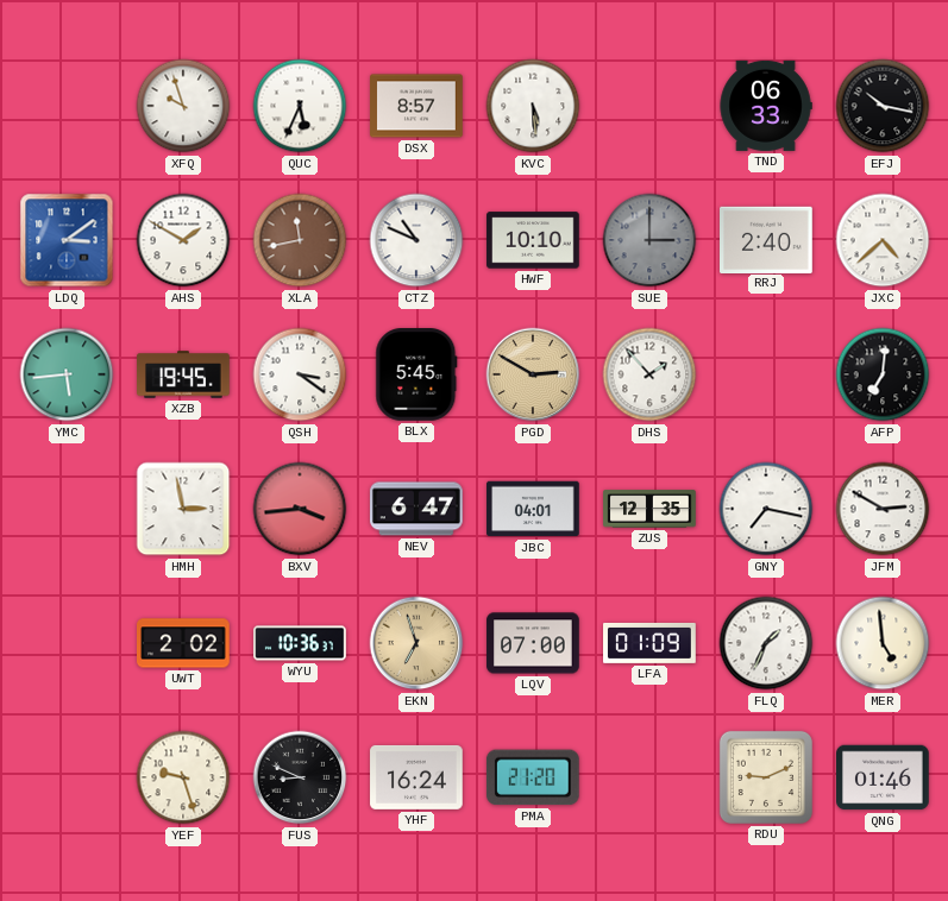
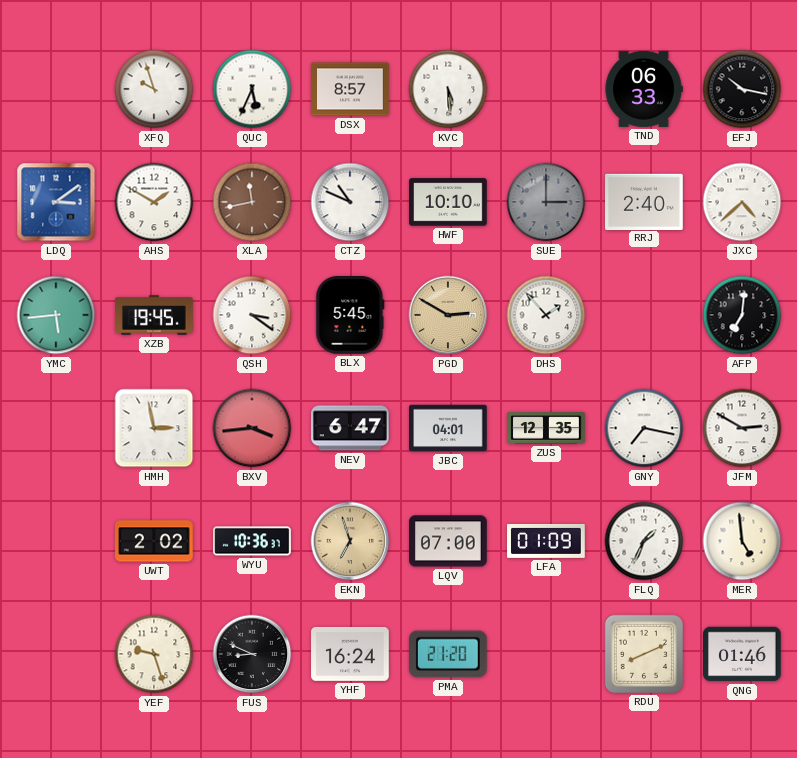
RDU: 9:11 -> 8:11 (644, 654)
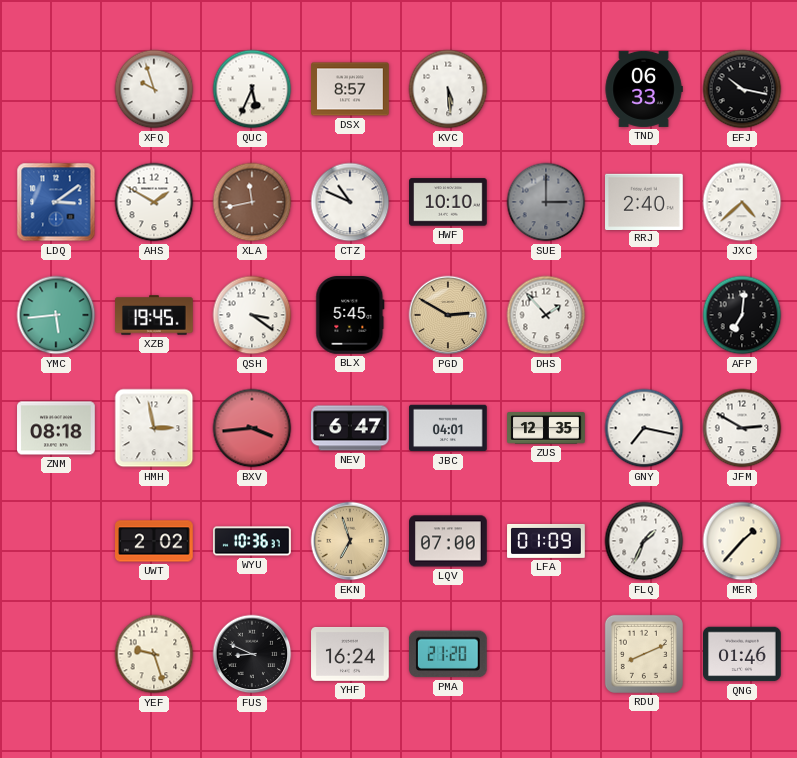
ZNM: none -> 08:18 (56, 428)
MER: 4:59 -> 1:37 (742, 541)
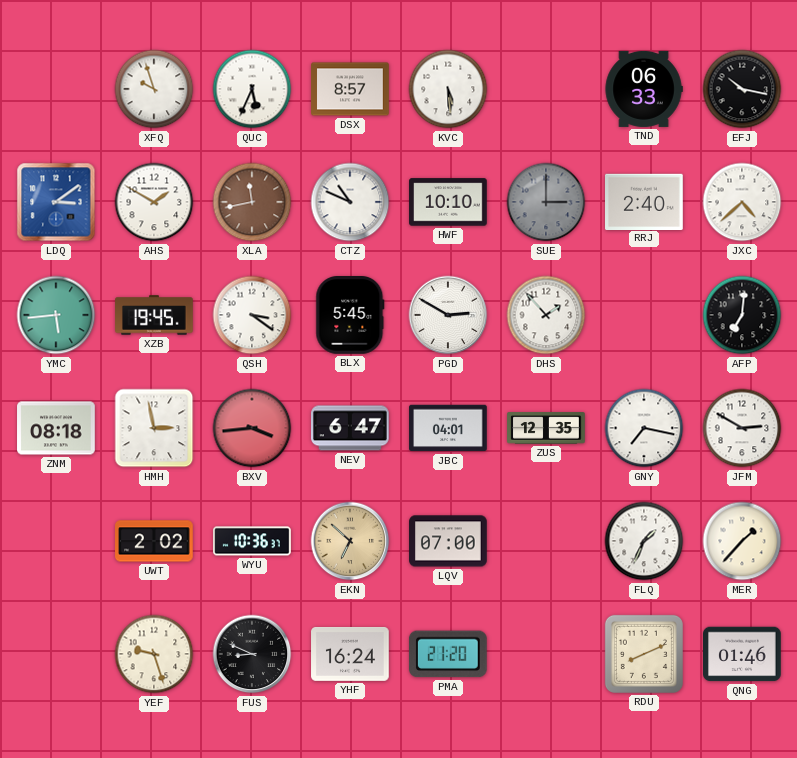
PGD dial: champagne -> white (448, 315)
EKN: 6:57 -> 6:52 (350, 541)
LFA: 01:09 -> none (546, 541)
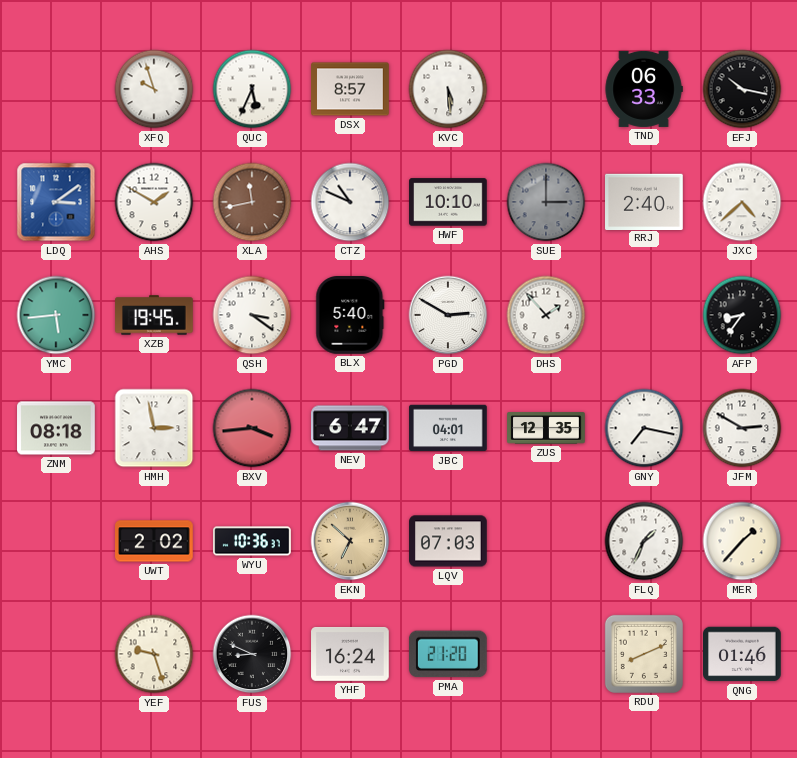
BLX: 5:45 -> 5:40 (350, 316)
AFP: 7:01 -> 8:36 (742, 315)
LQV: 07:00 -> 07:03 (448, 541)
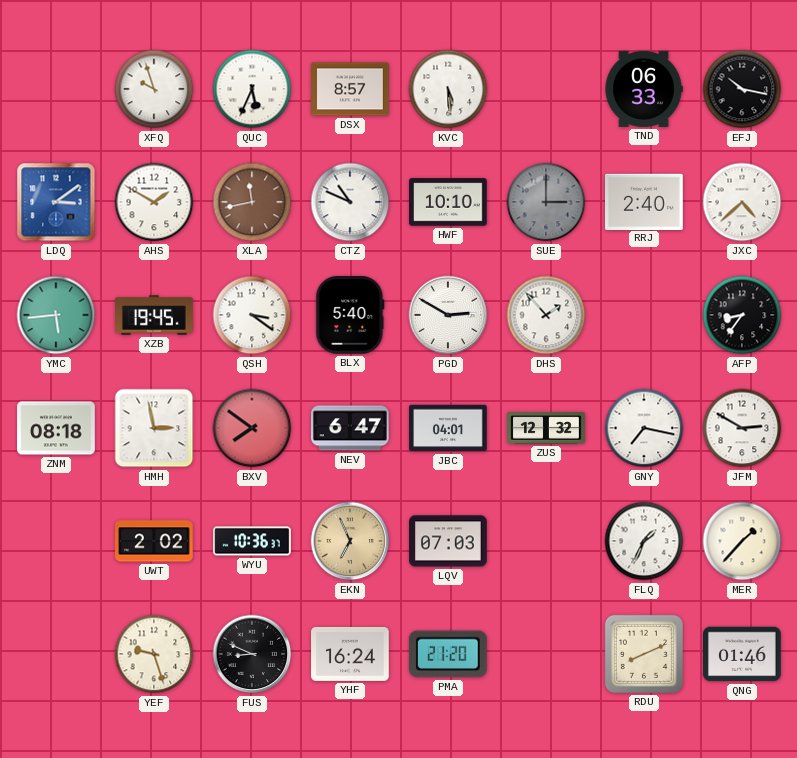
BXV: 3:44 -> 7:51 (252, 428)
ZUS: 12:35 -> 12:32 (546, 428)
EKN: 6:52 -> 6:56 (350, 541)
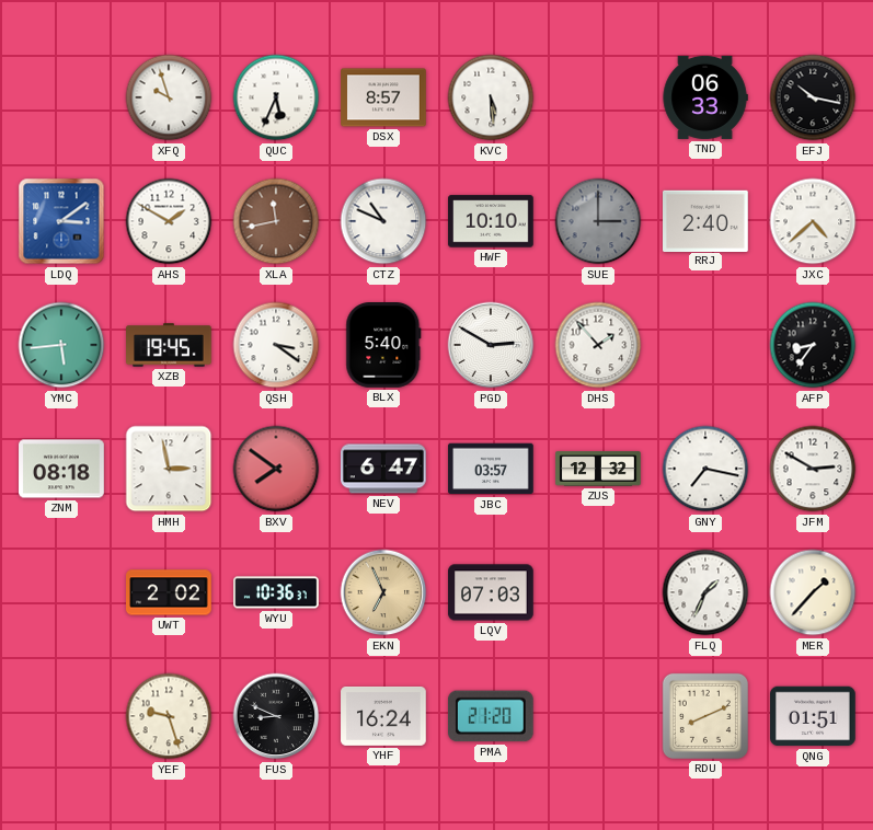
JBC: 04:01 -> 03:57 (491, 469)
QNG: 01:46 -> 01:51 (813, 716)
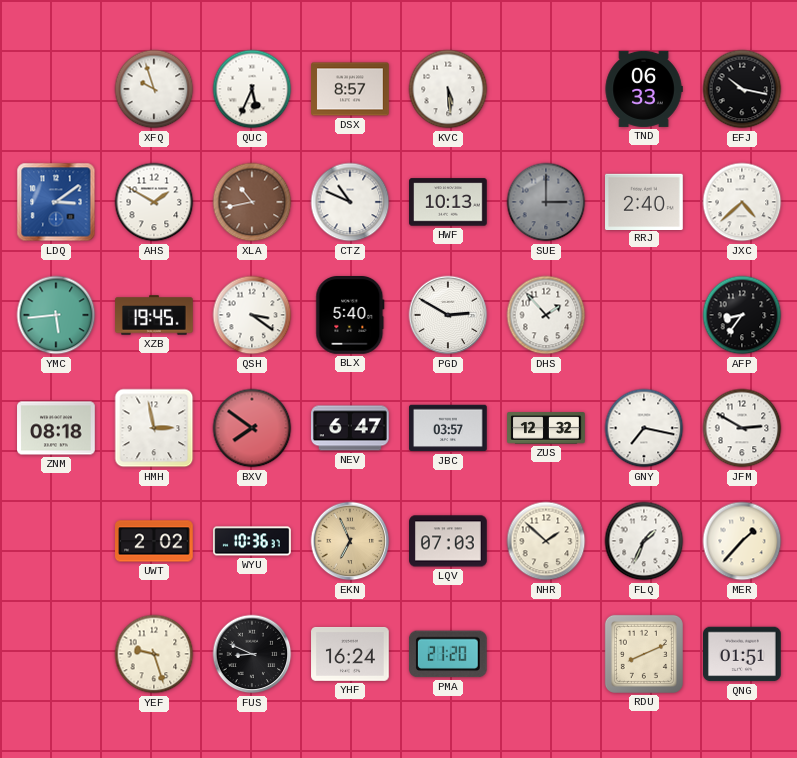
XLA: 11:43 -> 10:43 (252, 202)
HWF: 10:10 -> 10:13 (448, 202)
NHR: none -> 1:52 (546, 541)
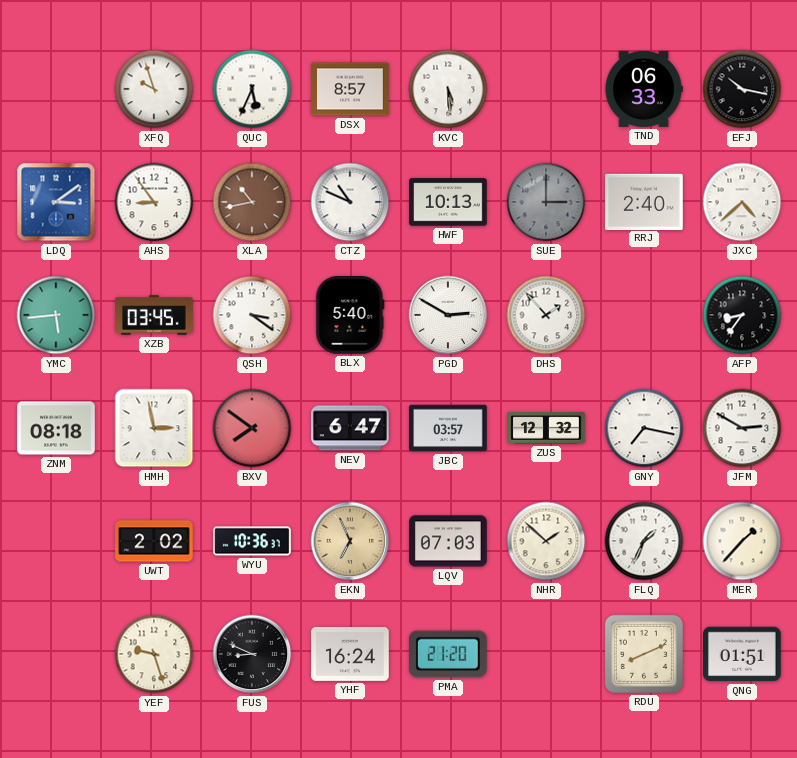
AHS: 1:50 -> 8:54 (154, 202)
XZB: 19:45 -> 03:45 (154, 315)
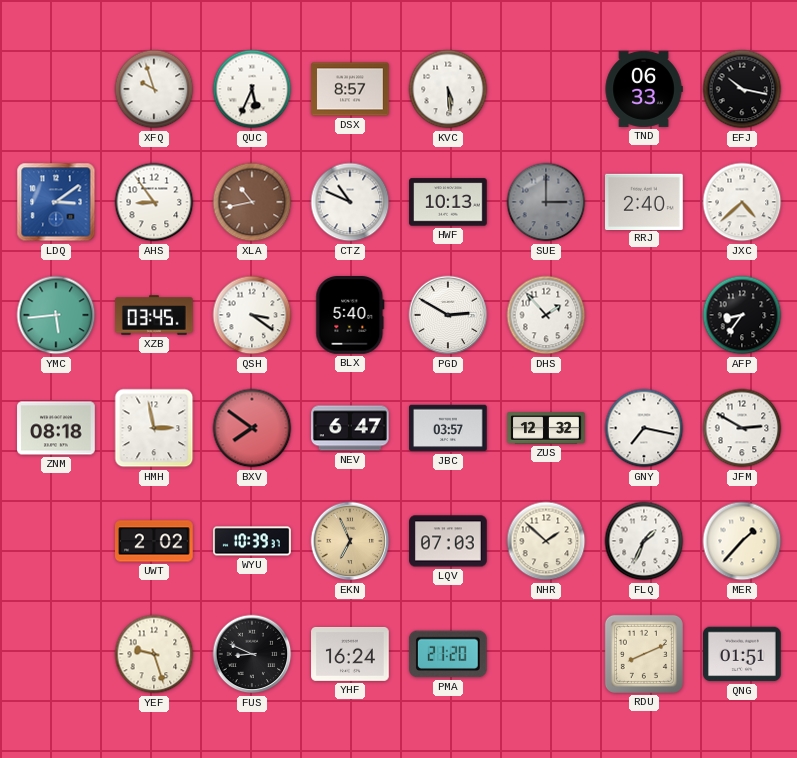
WYU: 10:36 -> 10:39 (252, 541)
